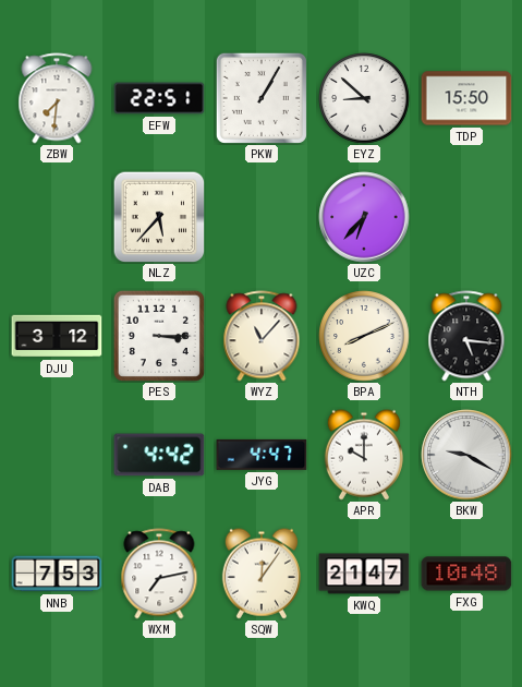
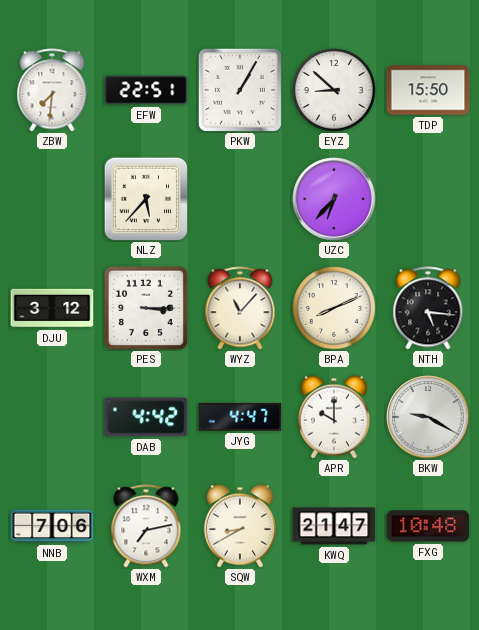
NNB: 7:53 -> 7:06 (52, 526)
SQW: 12:06 -> 8:40 (240, 526)
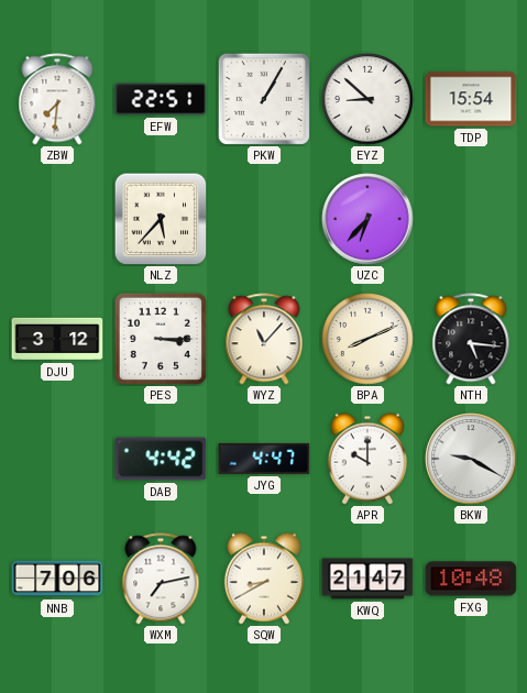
TDP: 15:50 -> 15:54 (471, 99)
